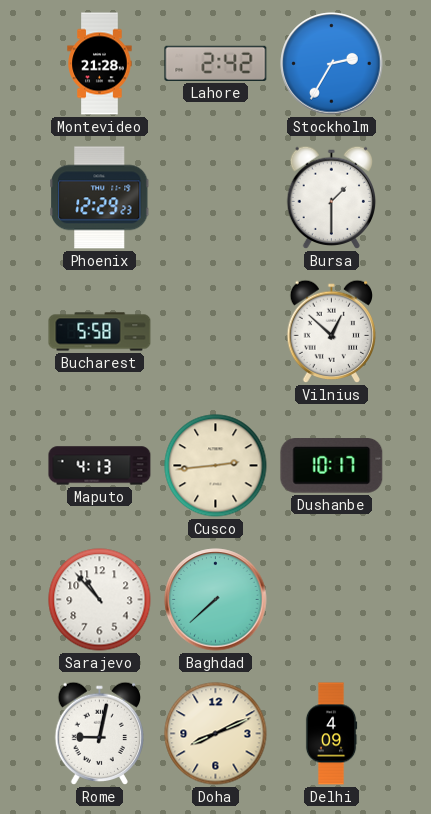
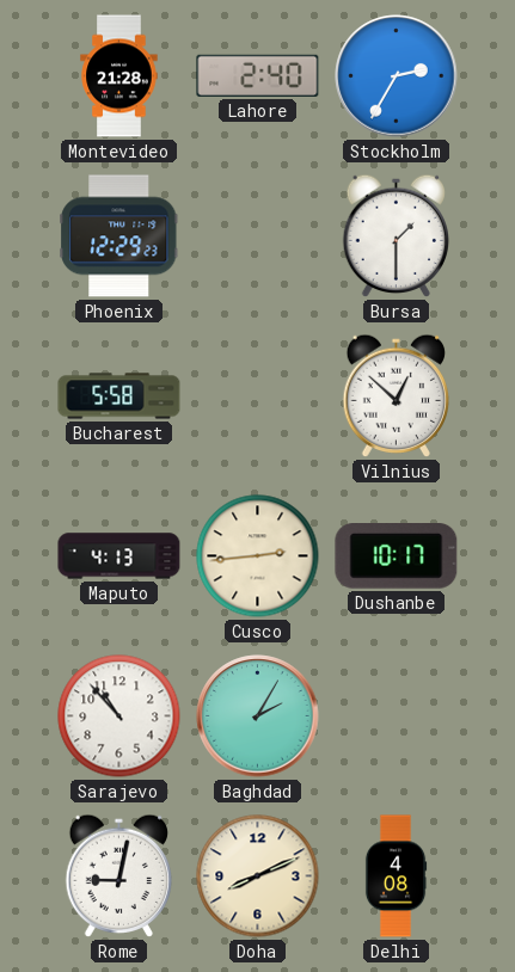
Lahore: 2:42 -> 2:40 (258, 75)
Baghdad: 7:38 -> 2:05 (258, 716)
Delhi: 4:09 -> 4:08 (396, 876)
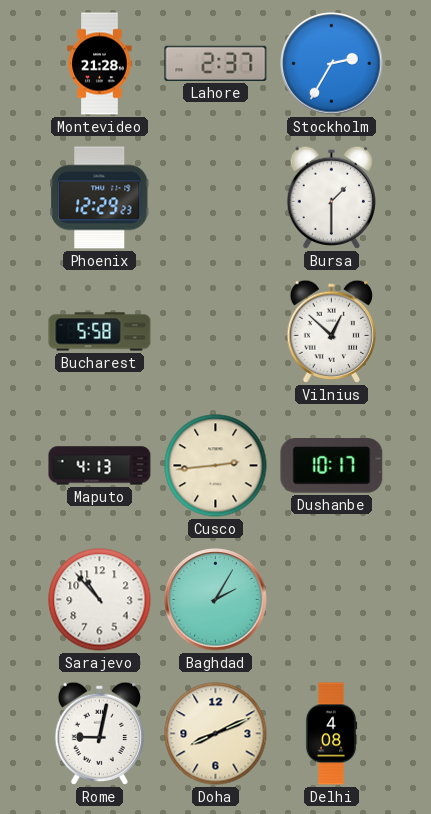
Lahore: 2:40 -> 2:37 (216, 63)
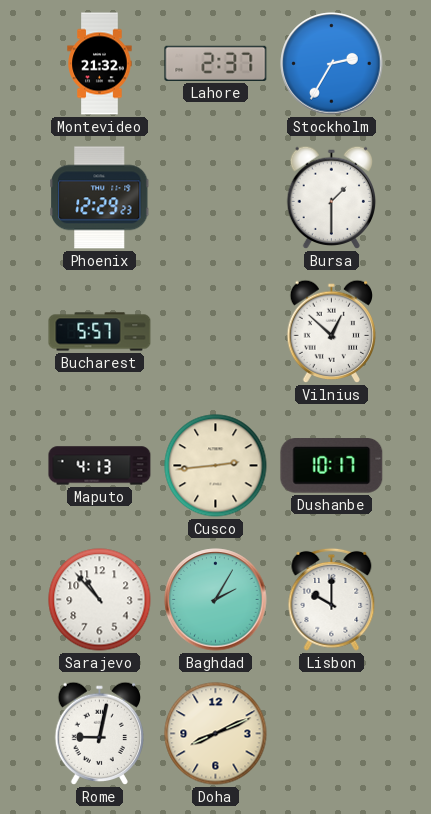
Montevideo: 21:28 -> 21:32 (100, 64)
Bucharest: 5:58 -> 5:57 (100, 332)
Lisbon: none -> 10:00 (332, 599)
Delhi: 4:08 -> none (331, 734)
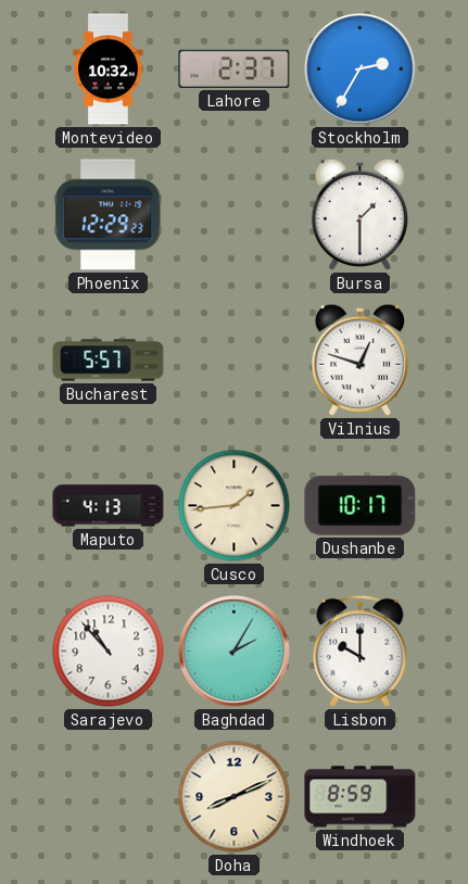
Montevideo: 21:32 -> 10:32 (109, 70)
Vilnius: 12:52 -> 12:48 (361, 361)
Cusco: 2:44 -> 1:44 (235, 506)
Rome: 9:02 -> none (100, 734)
Windhoek: none -> 8:59 (361, 797)
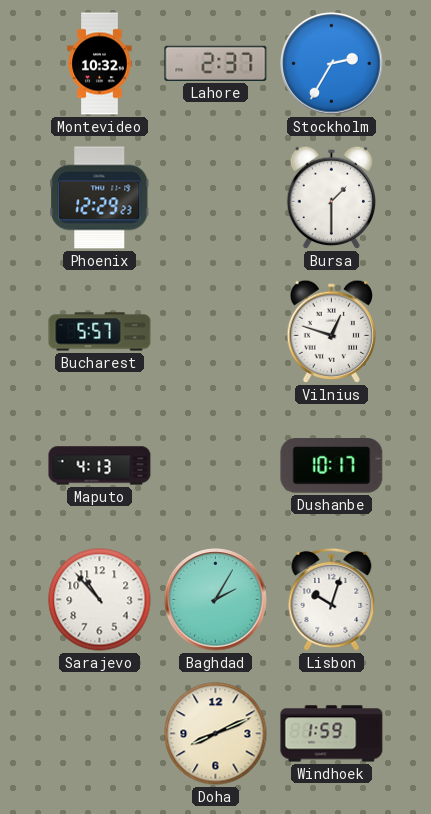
Cusco: 1:44 -> none (235, 506)
Lisbon: 10:00 -> 10:03 (332, 599)
Windhoek: 8:59 -> 1:59 (332, 734)
